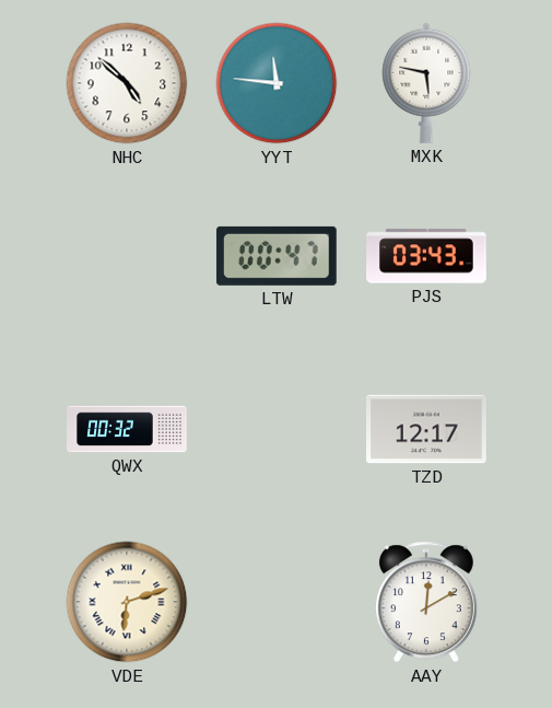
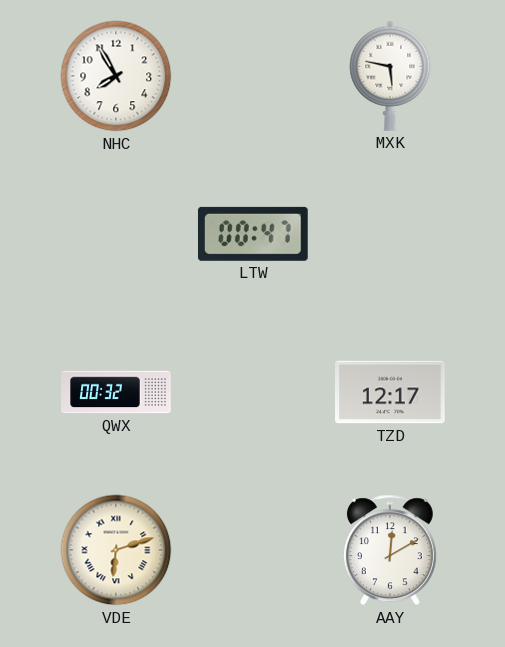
NHC: 4:52 -> 7:55 (116, 76)
YYT: 11:46 -> none (277, 83)
PJS: 03:43 -> none (426, 256)
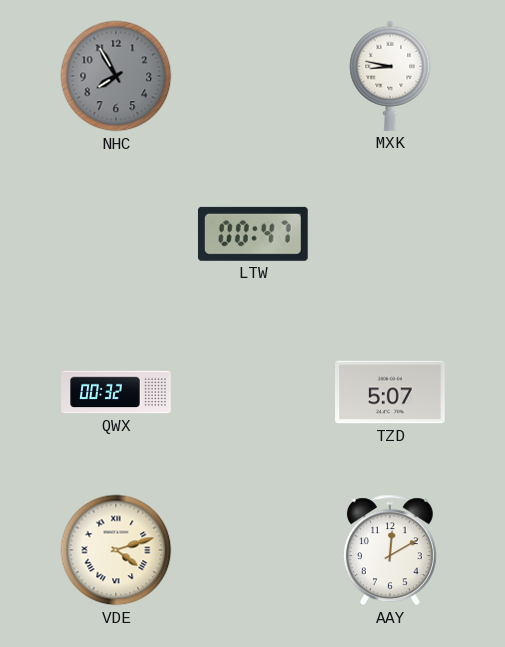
NHC dial: white -> grey (116, 76)
MXK: 5:47 -> 8:47 (390, 76)
TZD: 12:17 -> 5:07 (391, 392)
VDE: 6:12 -> 4:12 (116, 550)
